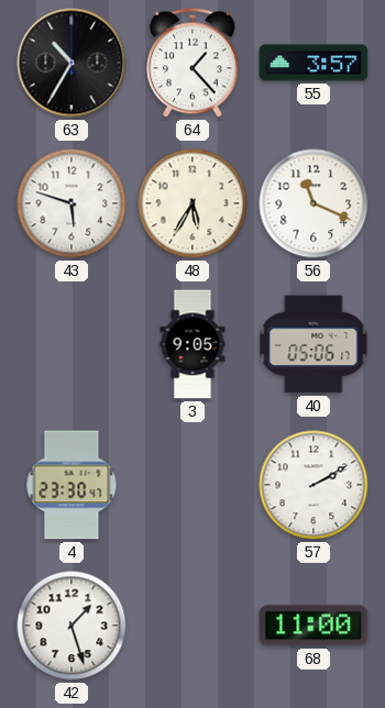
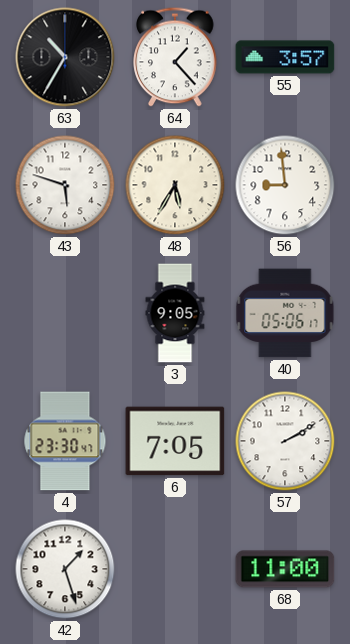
56: 11:19 -> 8:59 (285, 185)
6: none -> 7:05 (175, 441)
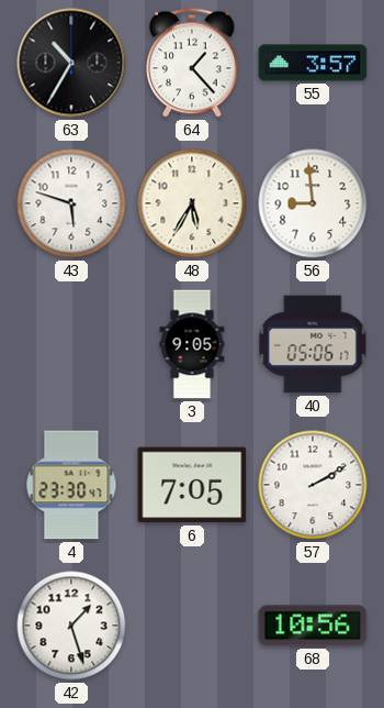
68: 11:00 -> 10:56 (313, 626)
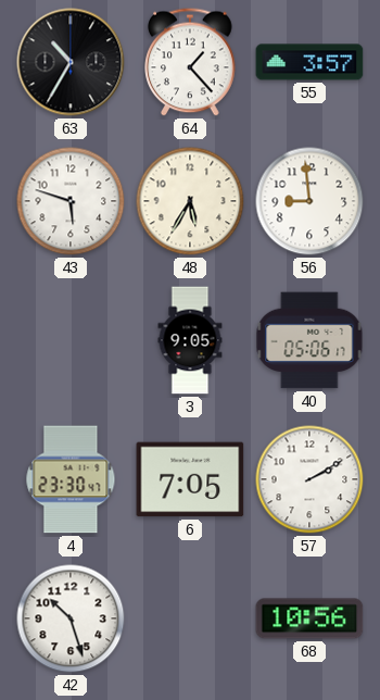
42: 1:27 -> 10:27 (71, 618)
